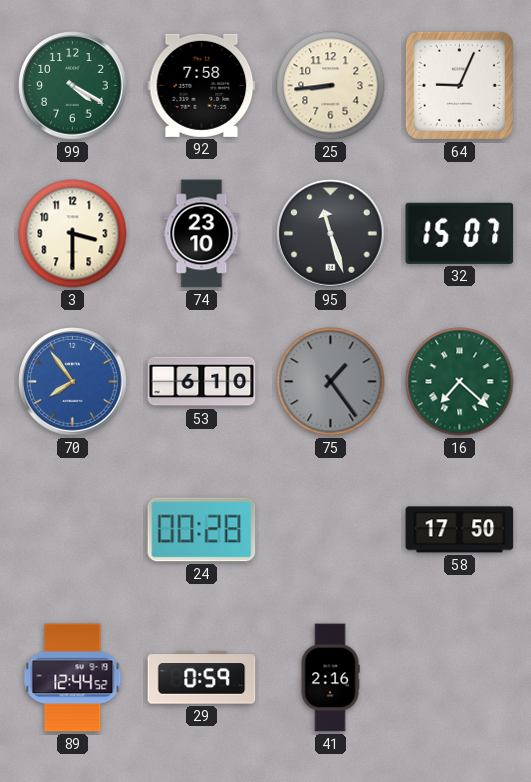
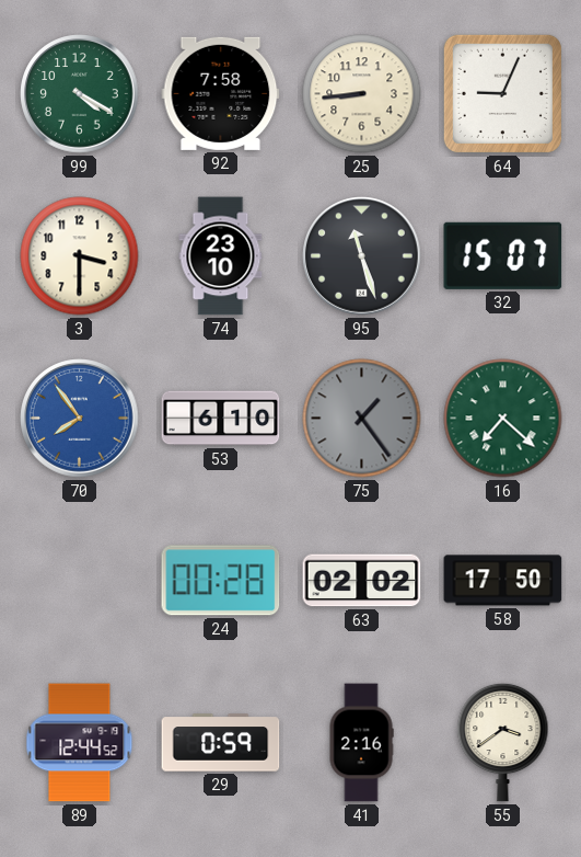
63: none -> 02:02 (362, 581)
55: none -> 3:39 (503, 742)
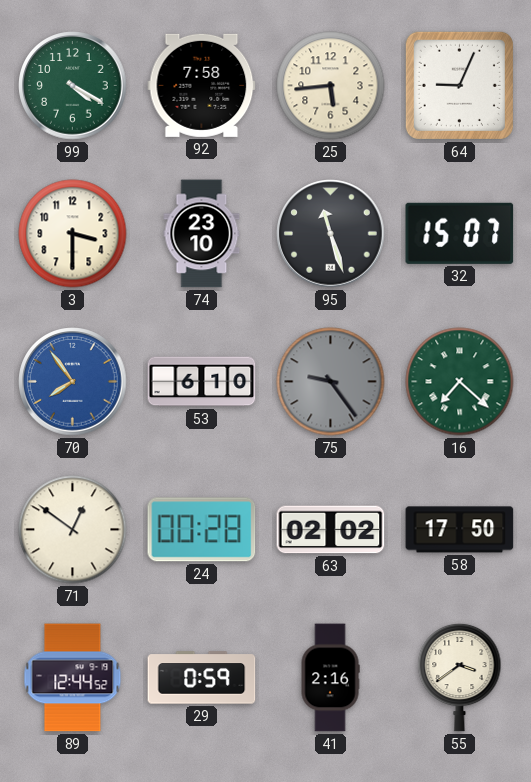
25: 8:44 -> 5:44 (331, 86)
75: 1:24 -> 9:24 (331, 382)
71: none -> 12:51 (73, 530)
